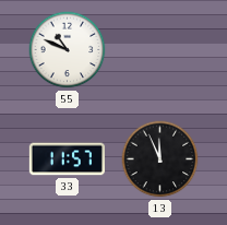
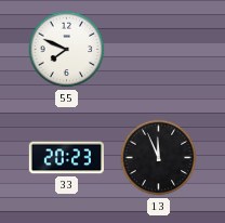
55: 10:49 -> 7:49 (67, 50)
33: 11:57 -> 20:23 (66, 158)
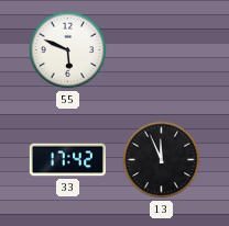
55: 7:49 -> 5:49 (68, 50)
33: 20:23 -> 17:42 (67, 160)
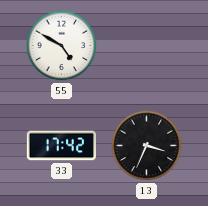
55: 5:49 -> 4:50 (62, 46)
13: 11:56 -> 3:34 (147, 146)
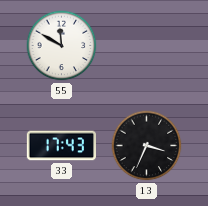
55: 4:50 -> 11:50 (62, 46)
33: 17:42 -> 17:43 (61, 146)
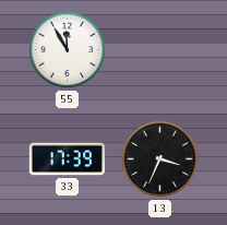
55: 11:50 -> 11:55 (68, 50)
33: 17:43 -> 17:39 (67, 159)
